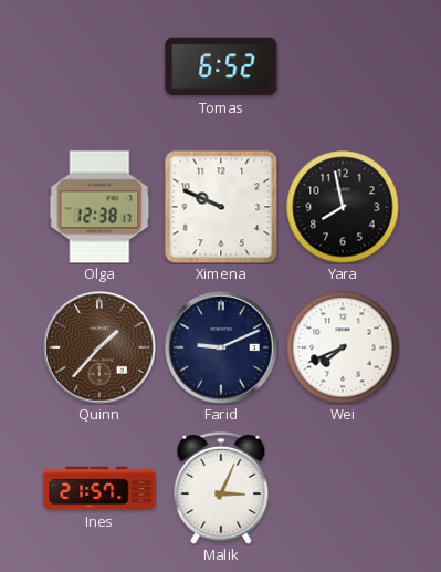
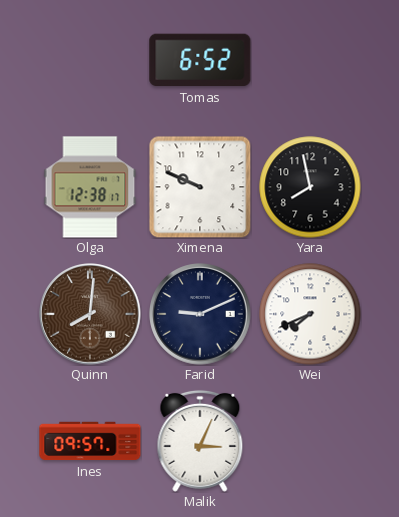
Quinn: 1:37 -> 8:01 (90, 314)
Ines: 21:57 -> 09:57 (90, 441)
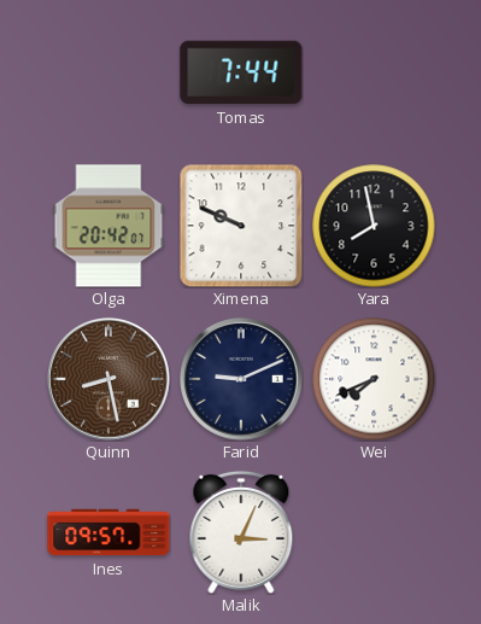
Tomas: 6:52 -> 7:44 (241, 72)
Olga: 12:38 -> 20:42 (108, 226)
Quinn: 8:01 -> 8:28 (108, 379)
